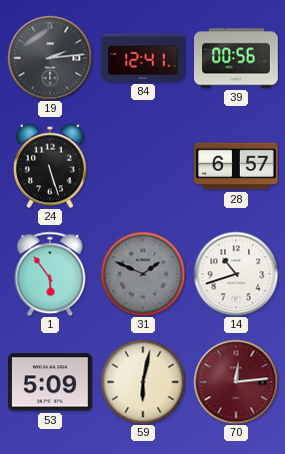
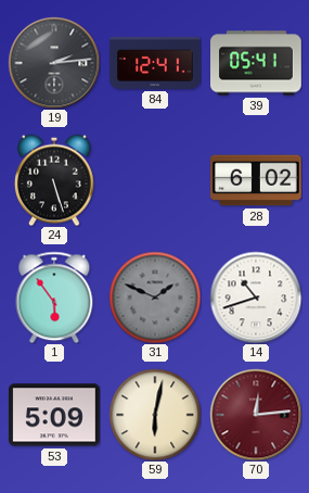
39: 00:56 -> 05:41 (257, 63)
28: 6:57 -> 6:02 (257, 180)
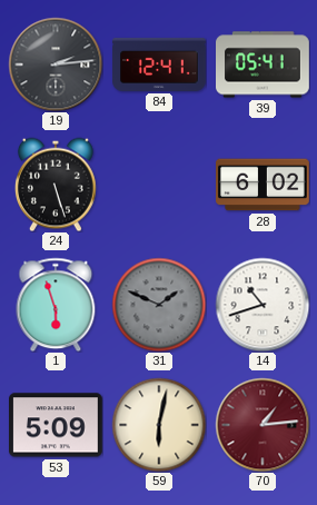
1: 5:54 -> 5:57 (56, 305)
70: 12:14 -> 1:14 (262, 425)
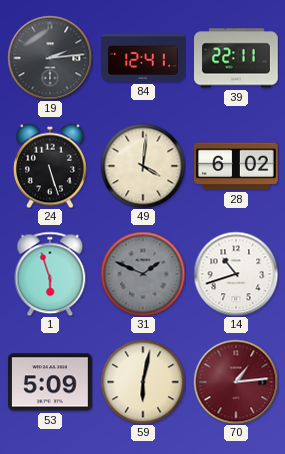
39: 05:41 -> 22:11 (237, 58)
49: none -> 4:01 (143, 166)
